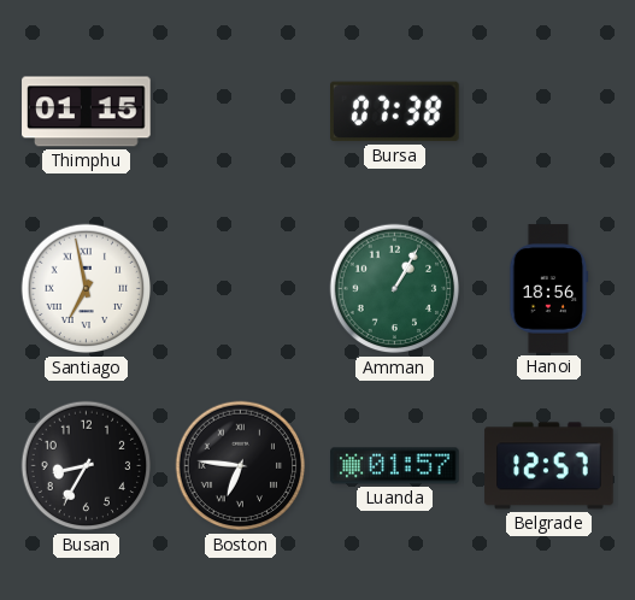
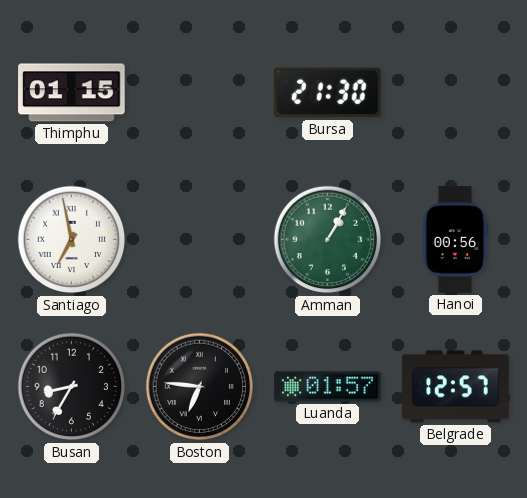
Bursa: 07:38 -> 21:30 (328, 93)
Hanoi: 18:56 -> 00:56 (456, 240)
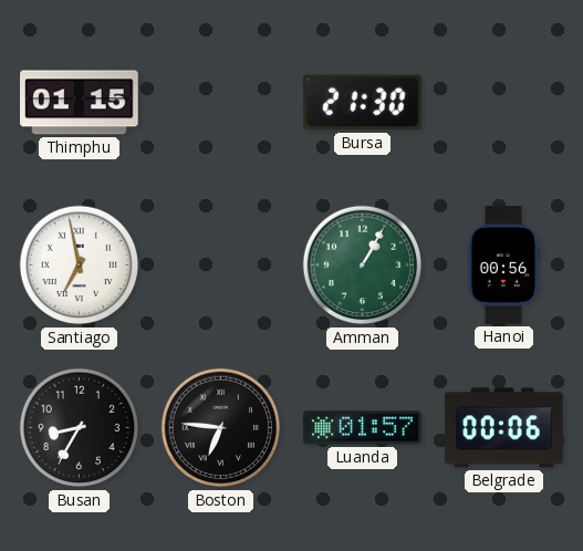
Belgrade: 12:57 -> 00:06 (504, 428)
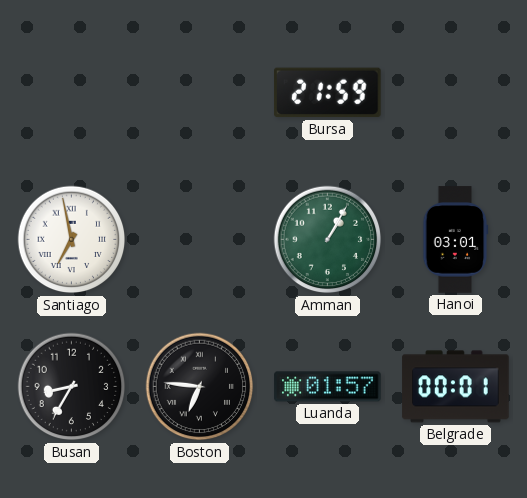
Thimphu: 01:15 -> none (80, 103)
Bursa: 21:30 -> 21:59 (328, 93)
Hanoi: 00:56 -> 03:01 (456, 240)
Belgrade: 00:06 -> 00:01 (456, 387)
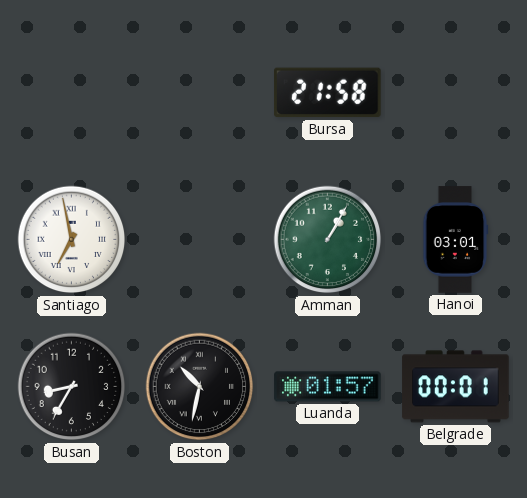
Bursa: 21:59 -> 21:58 (328, 93)
Boston: 6:46 -> 10:32 (200, 387)
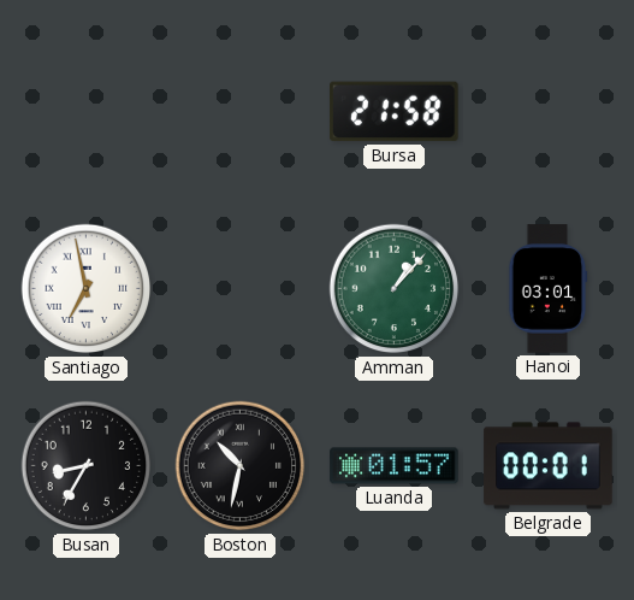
Amman: 1:05 -> 1:07 (395, 289)
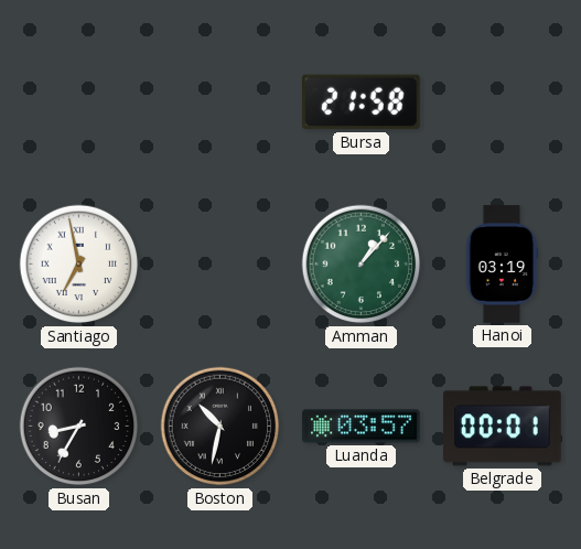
Hanoi: 03:01 -> 03:19 (503, 265)
Luanda: 01:57 -> 03:57 (362, 427)
